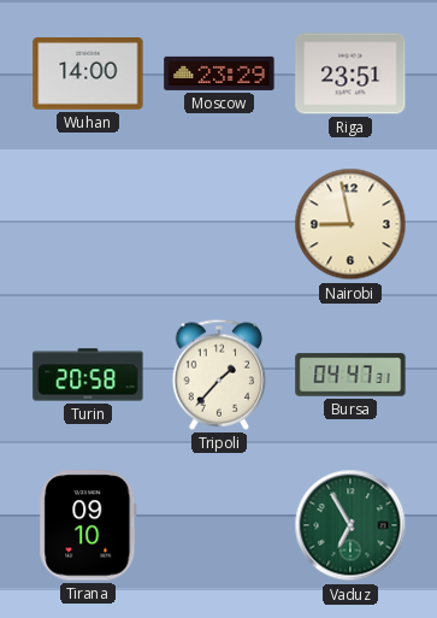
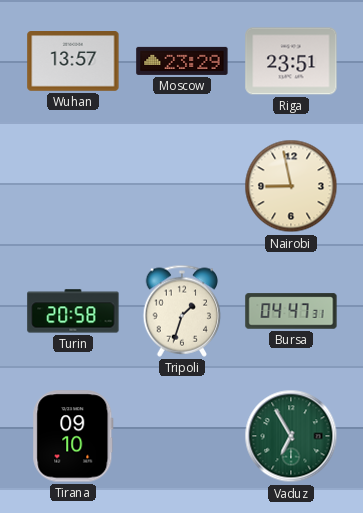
Wuhan: 14:00 -> 13:57 (73, 62)
Tripoli: 1:37 -> 1:33 (182, 311)
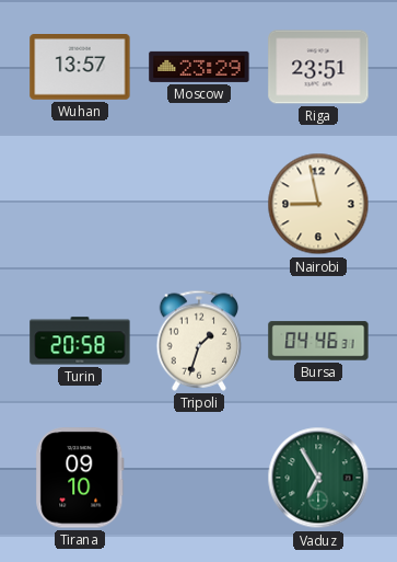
Bursa: 04:47 -> 04:46 (318, 341)
